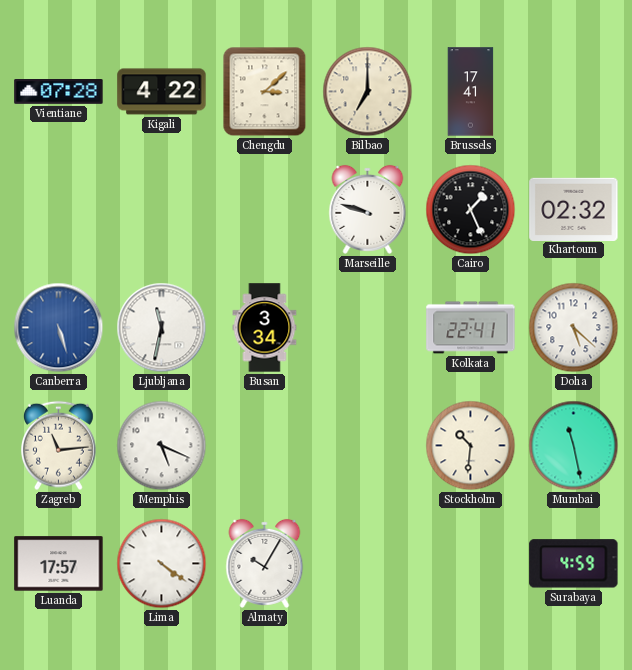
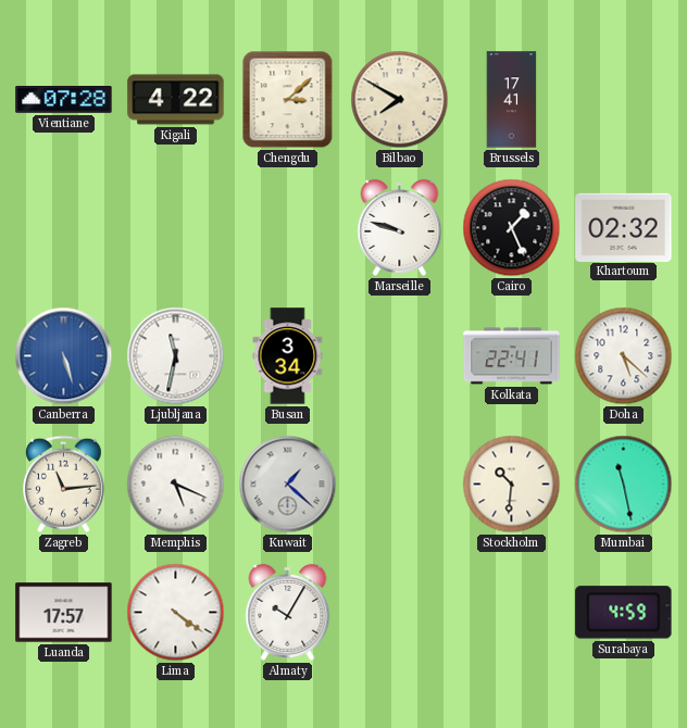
Bilbao: 7:00 -> 7:50 (400, 100)
Kuwait: none -> 1:22 (288, 485)
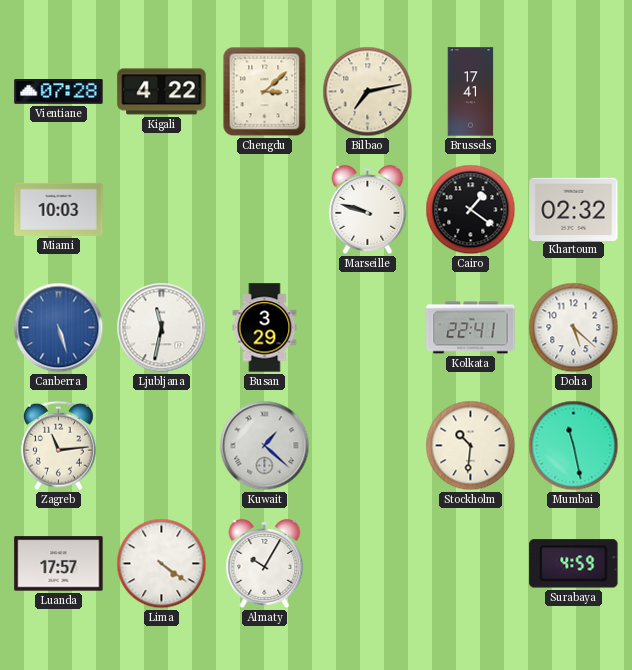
Bilbao: 7:50 -> 7:13 (368, 92)
Miami: none -> 10:03 (59, 209)
Cairo: 1:26 -> 1:21 (471, 210)
Busan: 3:34 -> 3:29 (265, 328)
Memphis: 5:19 -> none (176, 485)
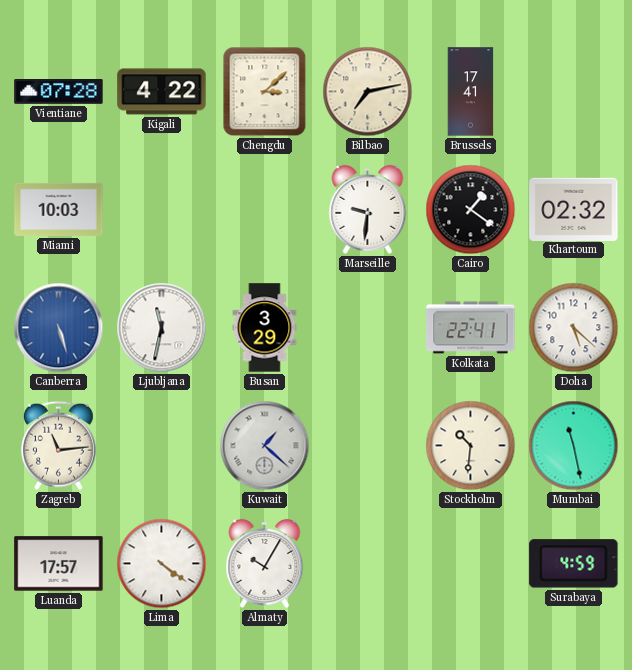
Marseille: 9:48 -> 9:31 (368, 209)
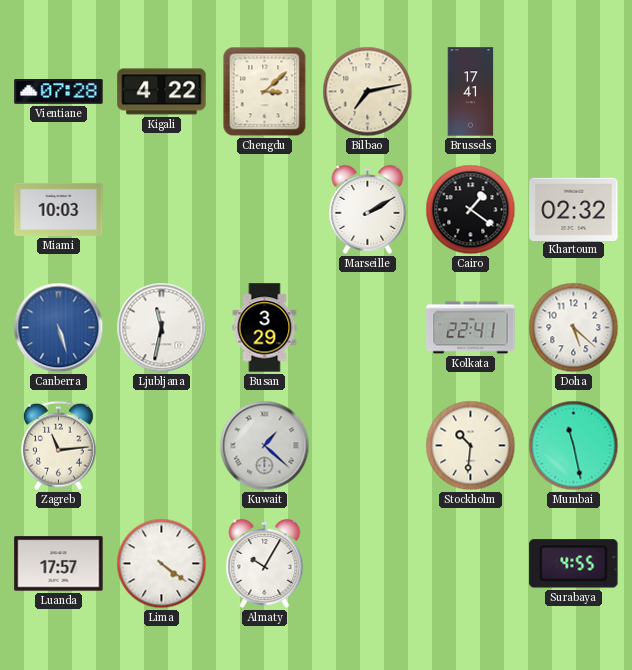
Marseille: 9:31 -> 2:10 (368, 209)
Surabaya: 4:59 -> 4:55 (574, 564)
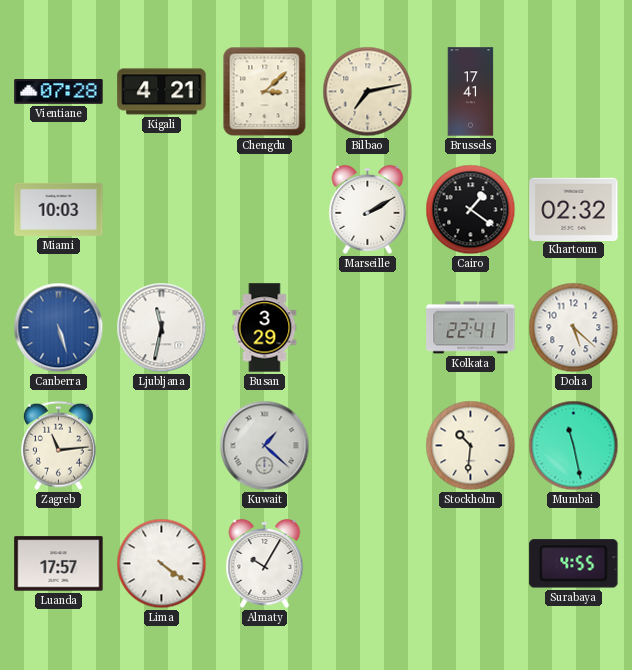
Kigali: 4:22 -> 4:21 (162, 92)
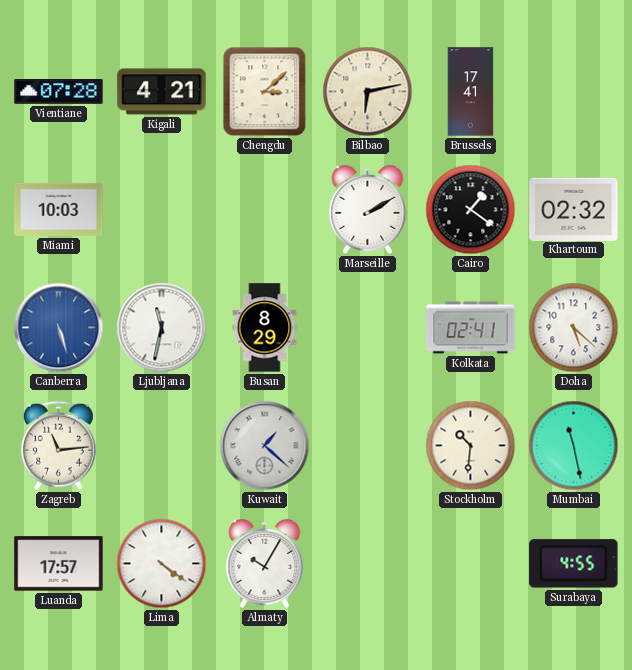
Bilbao: 7:13 -> 6:13 (368, 92)
Busan: 3:29 -> 8:29 (265, 328)
Kolkata: 22:41 -> 02:41 (471, 328)
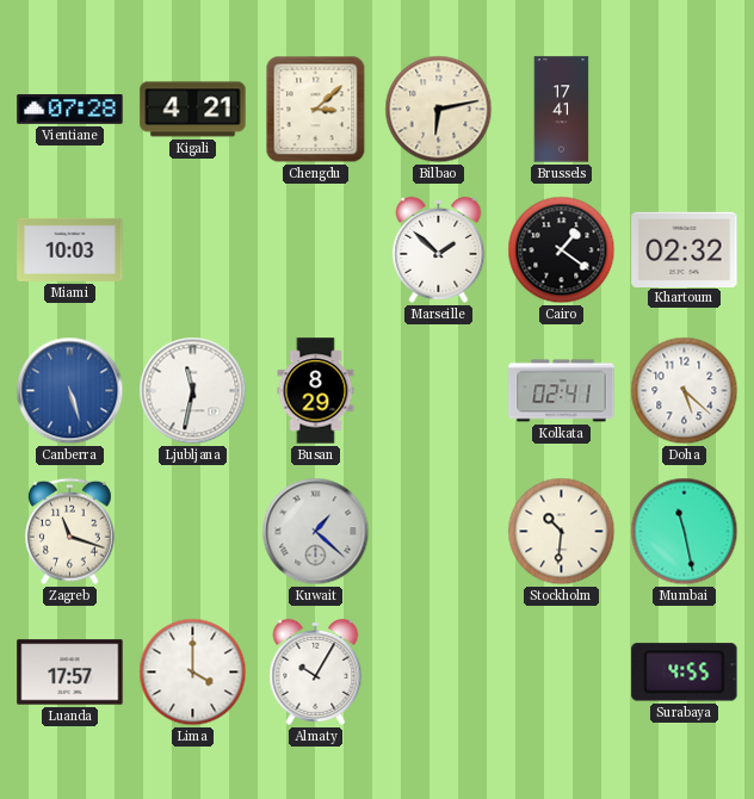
Marseille: 2:10 -> 1:52 (439, 249)
Zagreb: 11:14 -> 11:18 (70, 532)
Lima: 4:21 -> 4:00 (193, 673)
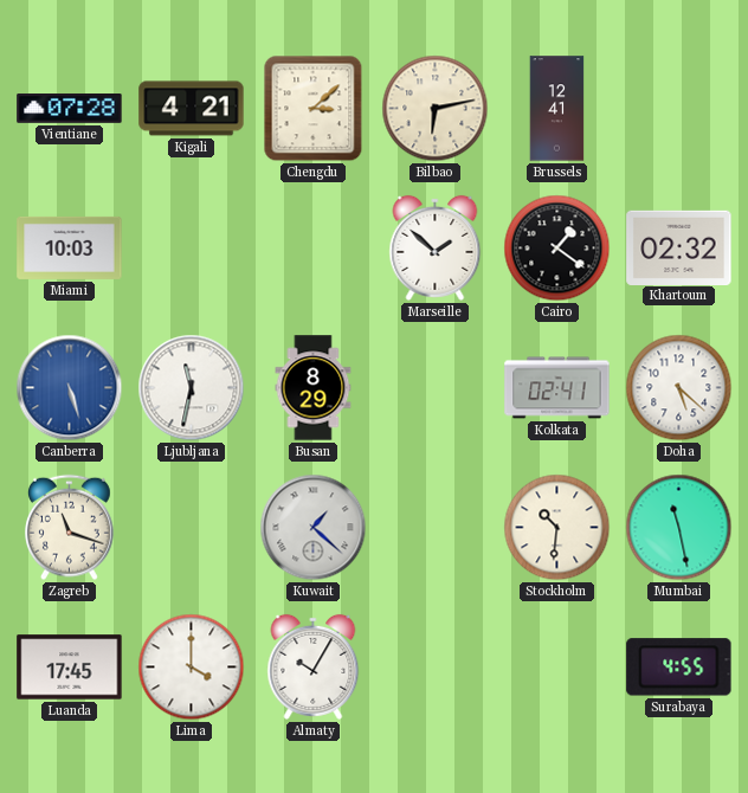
Brussels: 17:41 -> 12:41 (557, 109)
Luanda: 17:57 -> 17:45 (70, 668)
